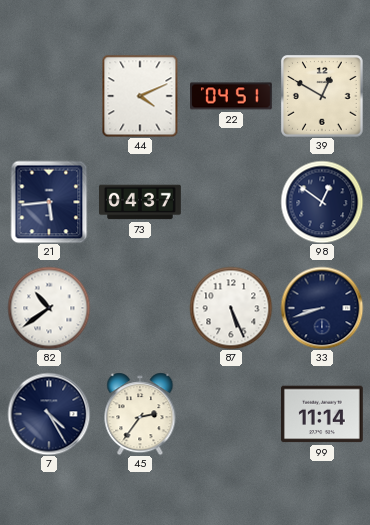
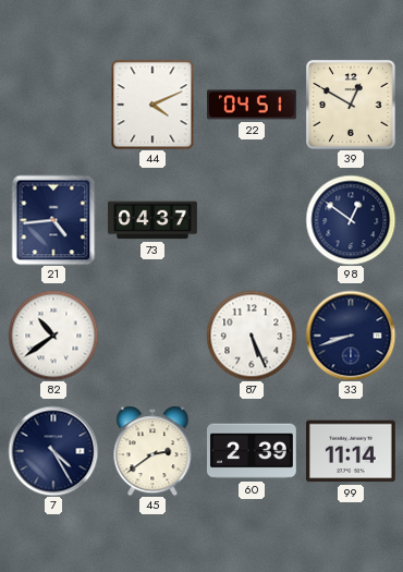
21: 5:44 -> 4:44 (53, 220)
45: 2:36 -> 2:39 (152, 451)
60: none -> 2:39 (253, 451)
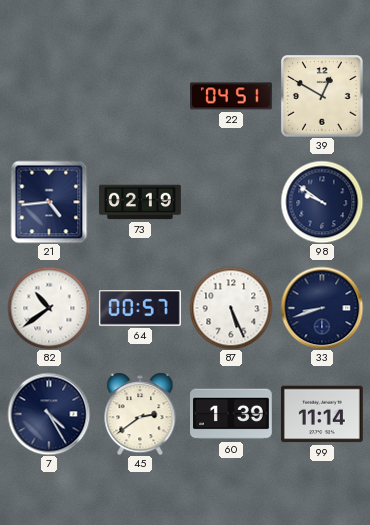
44: 4:11 -> none (152, 105)
73: 04:37 -> 02:19 (141, 202)
98: 12:51 -> 9:51 (322, 202)
64: none -> 00:57 (140, 309)
60: 2:39 -> 1:39 (232, 414)
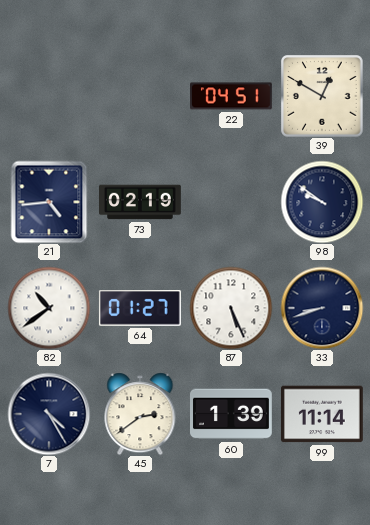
64: 00:57 -> 01:27 (140, 309)
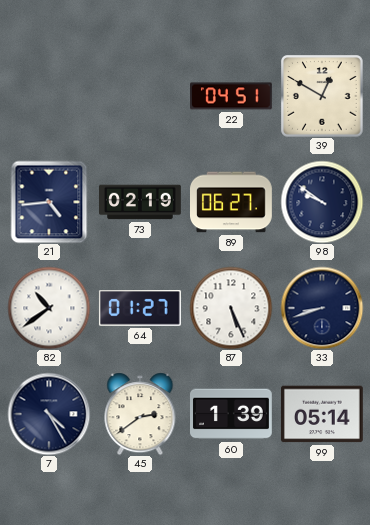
89: none -> 06:27 (232, 202)
99: 11:14 -> 05:14 (322, 414)
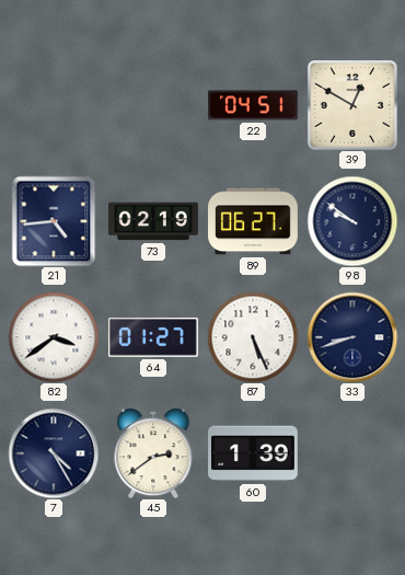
82: 10:39 -> 3:39 (54, 337)
99: 05:14 -> none (322, 414)
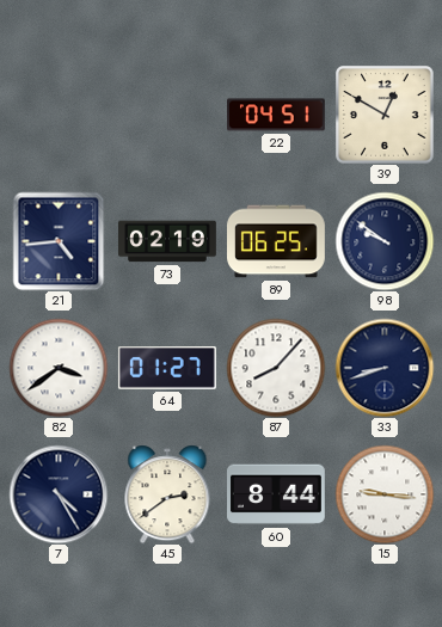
89: 06:27 -> 06:25 (277, 241)
87: 5:26 -> 8:07 (276, 368)
60: 1:39 -> 8:44 (277, 494)
15: none -> 9:16 (385, 494)
